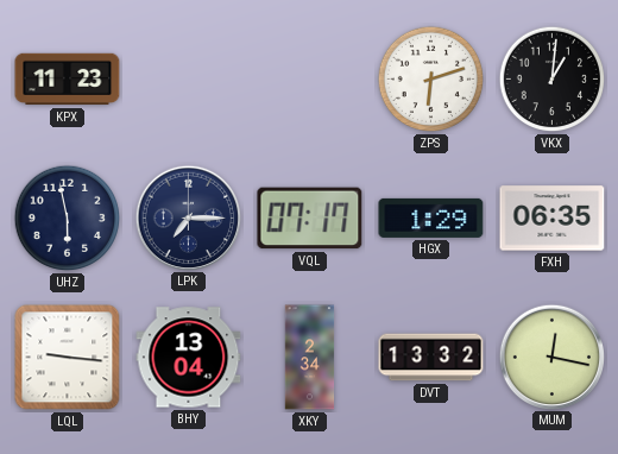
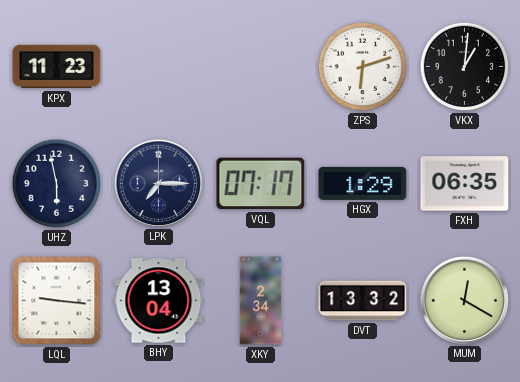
MUM: 12:17 -> 12:20 (464, 300)
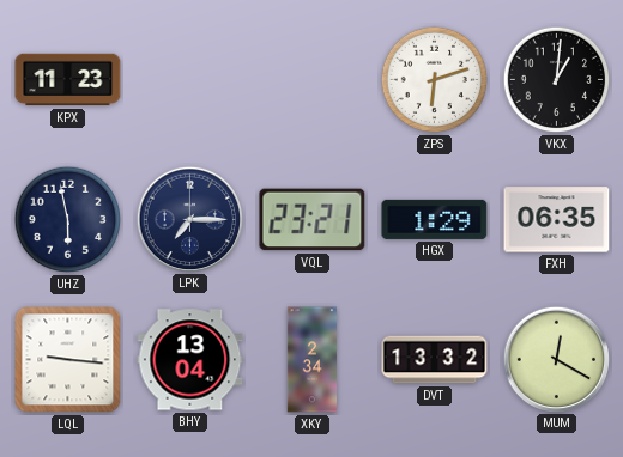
VQL: 07:17 -> 23:21 (313, 220)
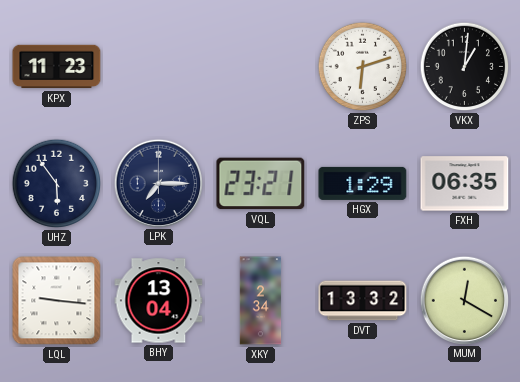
UHZ: 5:58 -> 5:54 (57, 184)
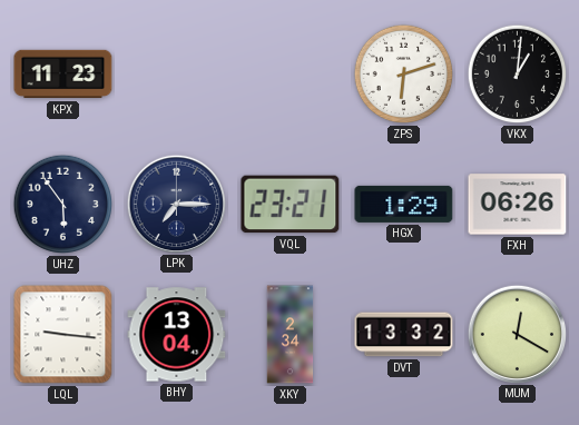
FXH: 06:35 -> 06:26 (518, 205)
